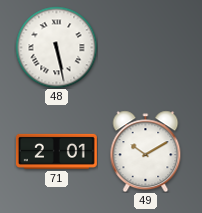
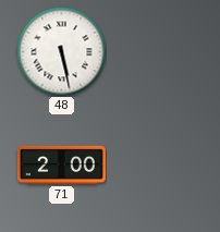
71: 2:01 -> 2:00 (61, 164)
49: 10:10 -> none (146, 151)
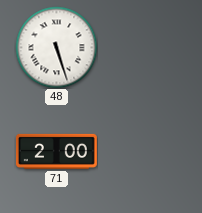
48: 5:28 -> 5:27 (56, 47)
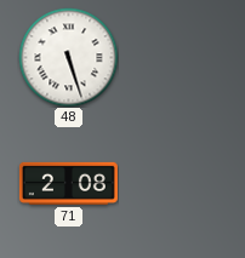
71: 2:00 -> 2:08 (68, 183)
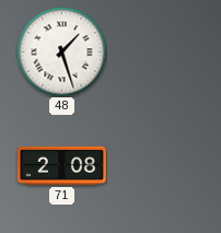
48: 5:27 -> 1:27 (61, 51)
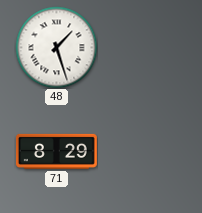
71: 2:08 -> 8:29 (56, 151)
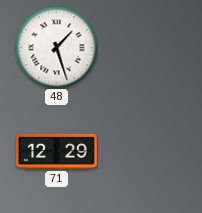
71: 8:29 -> 12:29 (56, 151)
